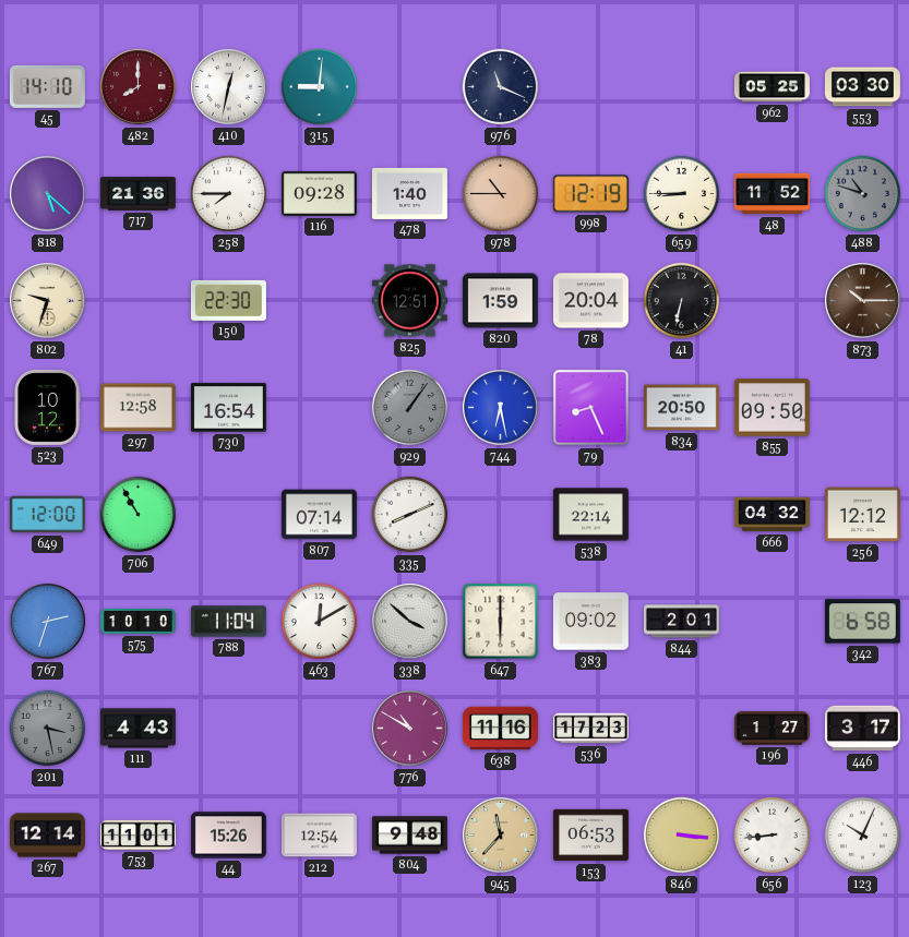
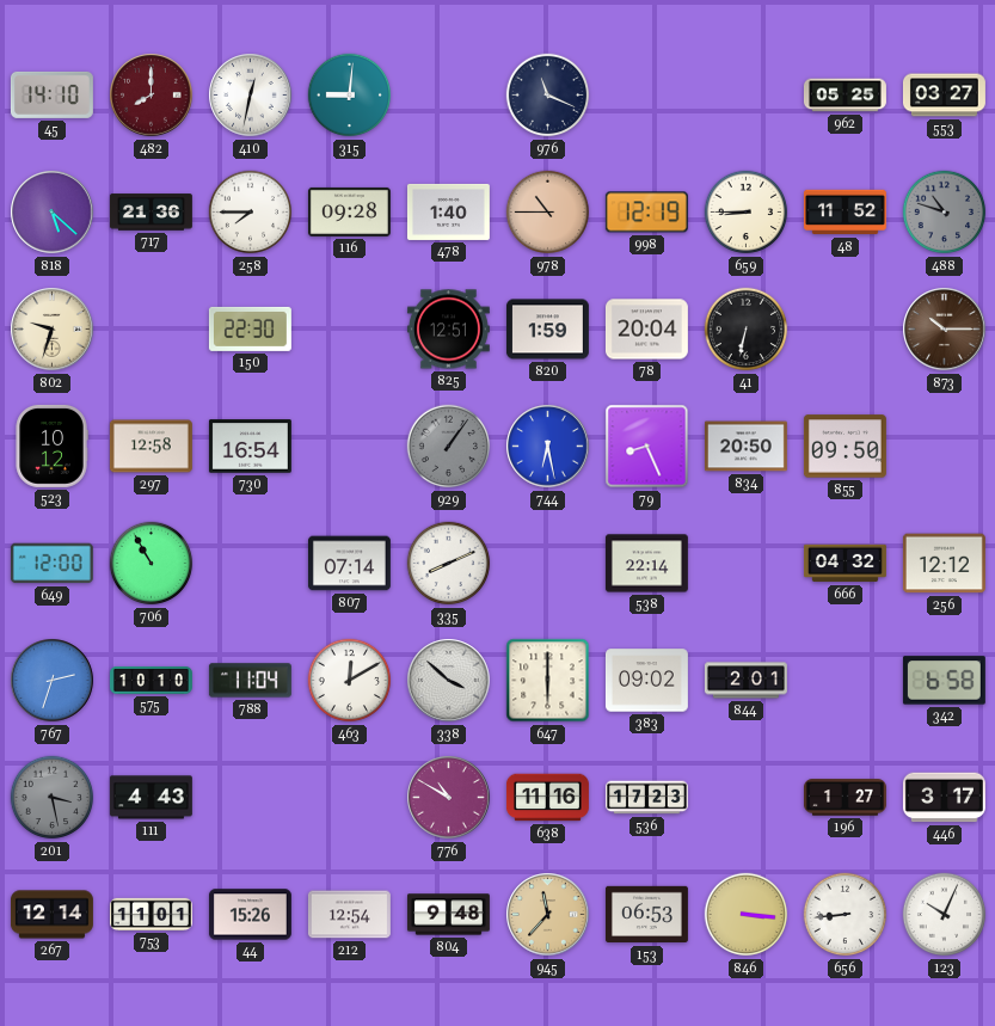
553: 03:30 -> 03:27 (944, 96)
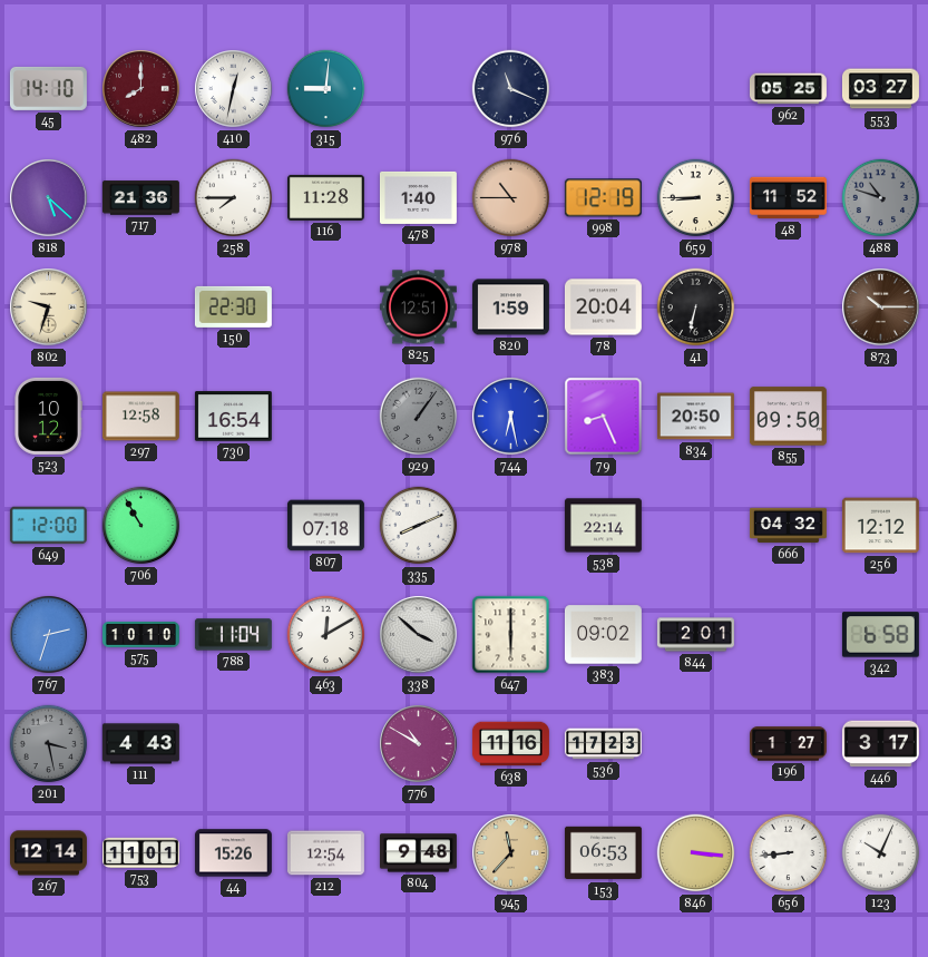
116: 09:28 -> 11:28 (325, 197)
807: 07:14 -> 07:18 (325, 526)
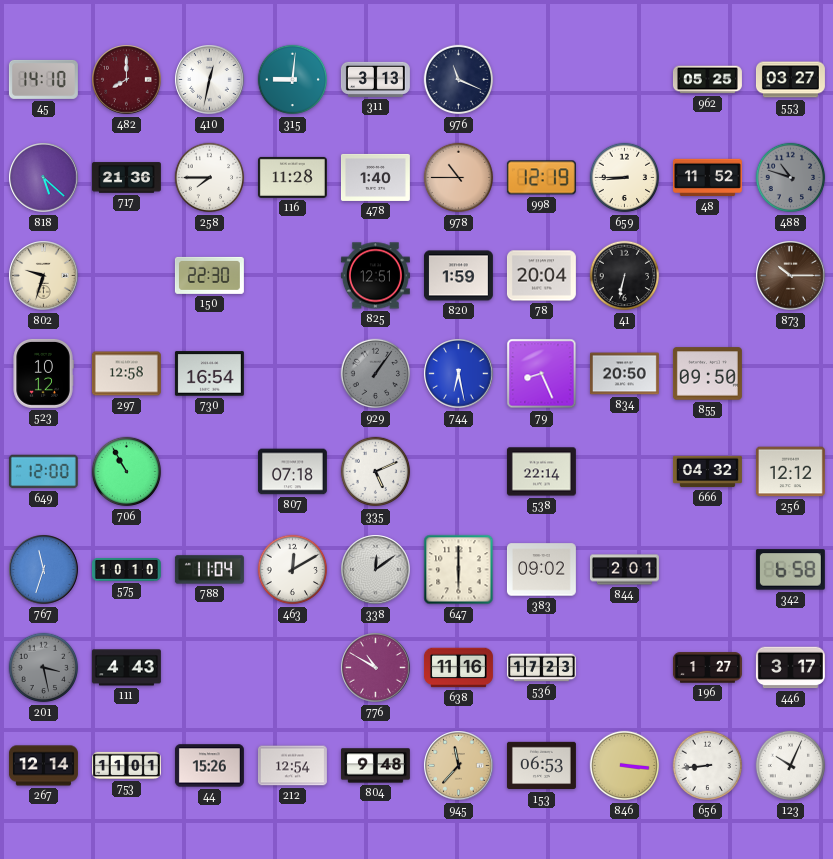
311: none -> 3:13 (375, 79)
335: 8:11 -> 5:11 (376, 472)
767: 2:33 -> 11:33 (44, 570)
338: 3:52 -> 12:09 (376, 570)
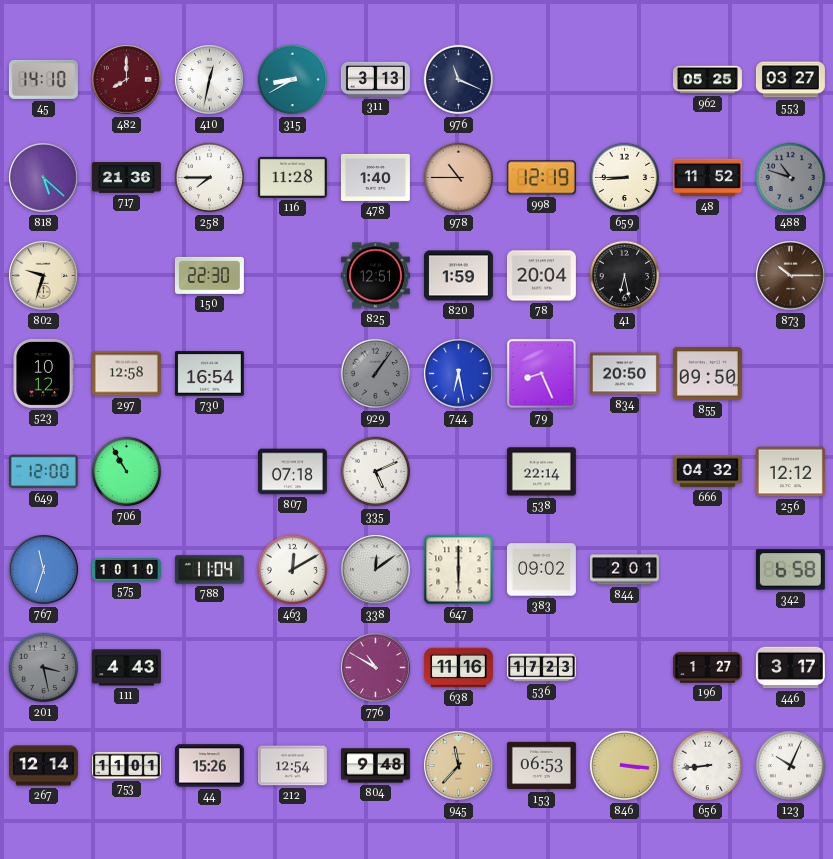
315: 9:01 -> 8:40 (293, 80)
41: 6:32 -> 6:28 (625, 276)
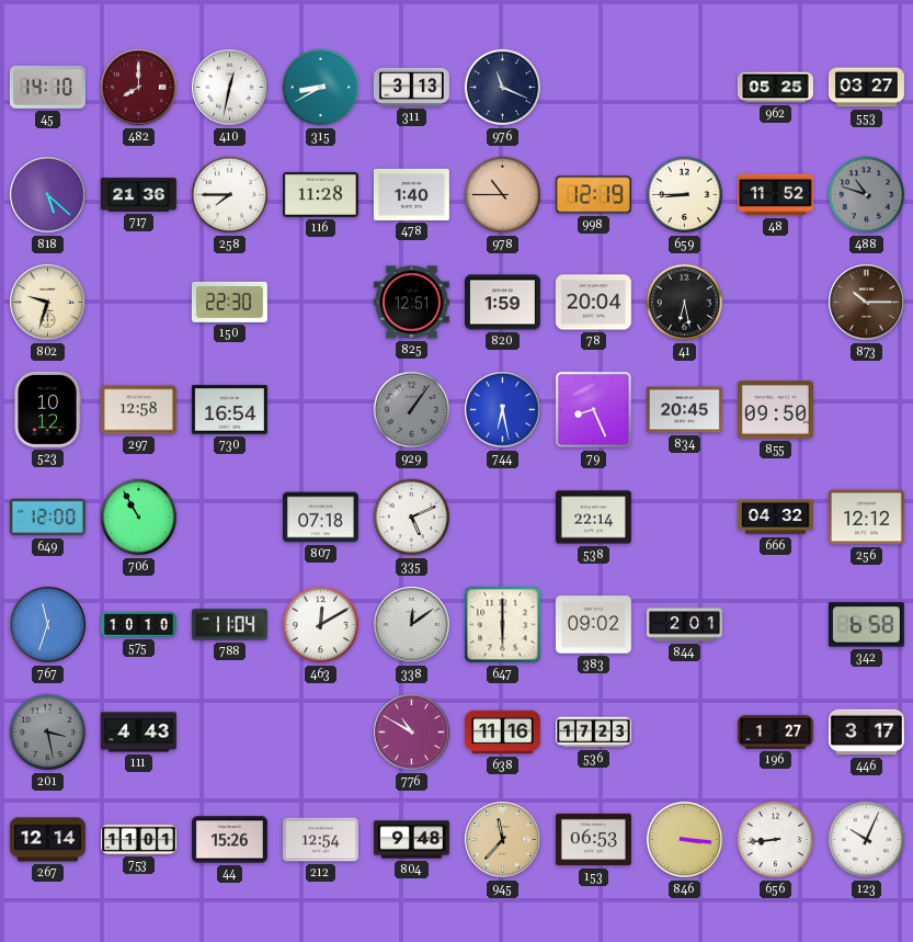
834: 20:50 -> 20:45 (684, 410)
